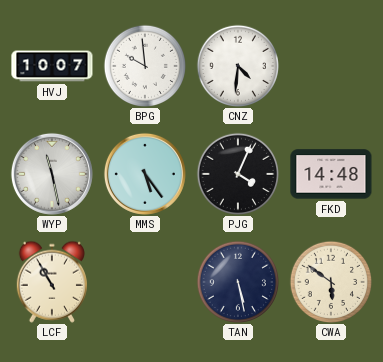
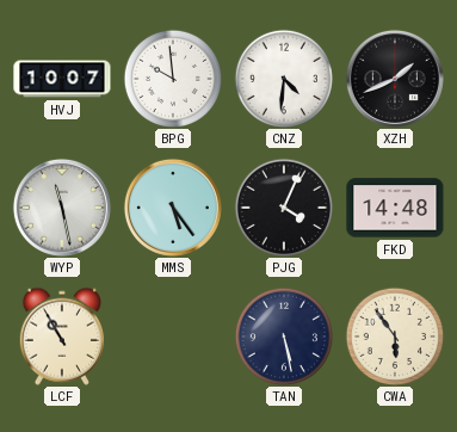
XZH: none -> 1:41 (395, 79)
CWA: 5:51 -> 5:54 (394, 335)
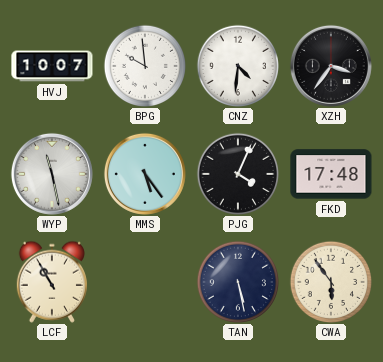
XZH: 1:41 -> 3:36 (331, 66)
FKD: 14:48 -> 17:48 (331, 174)
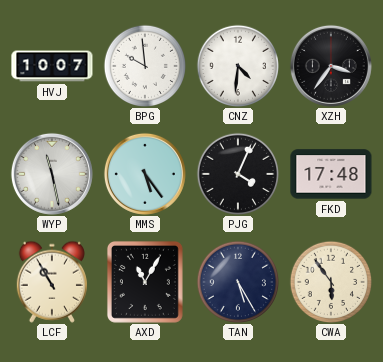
AXD: none -> 11:05 (145, 282)
TAN: 5:28 -> 5:25 (237, 281)
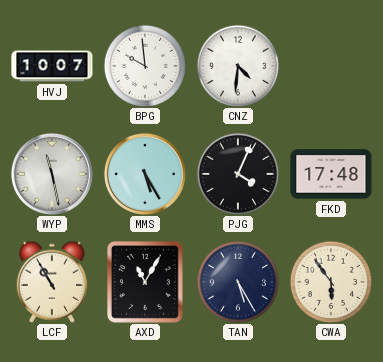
XZH: 3:36 -> none (331, 66)
MMS: 5:24 -> 5:25 (145, 174)
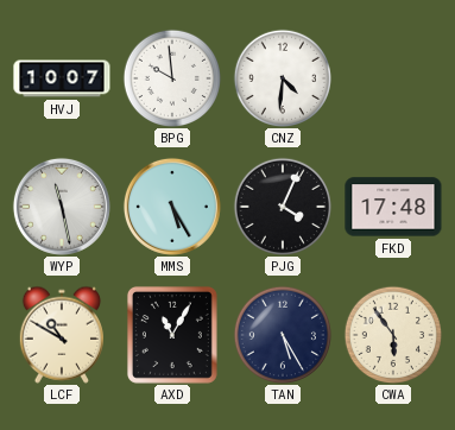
LCF: 10:55 -> 10:50 (62, 335)
